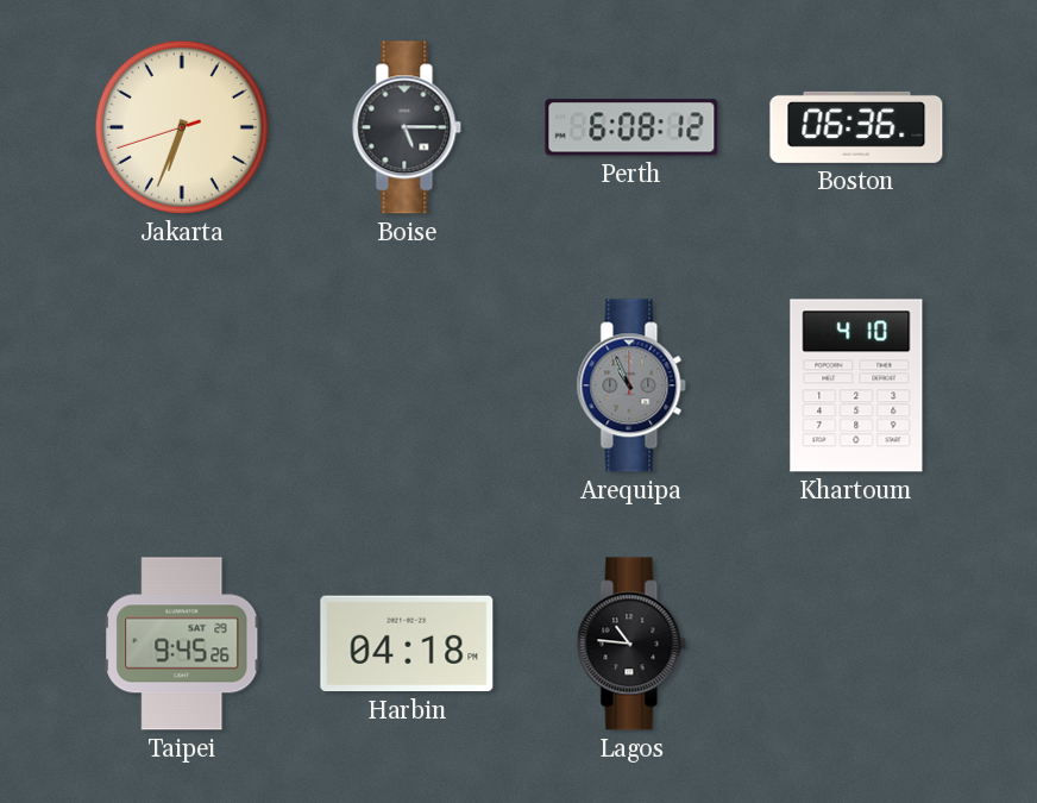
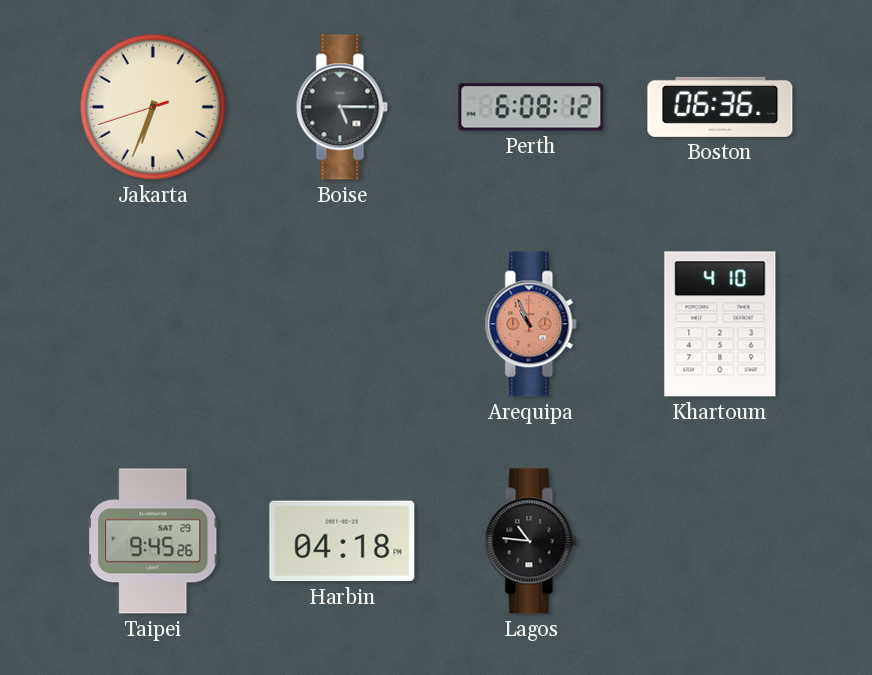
Arequipa dial: grey -> salmon (531, 324)
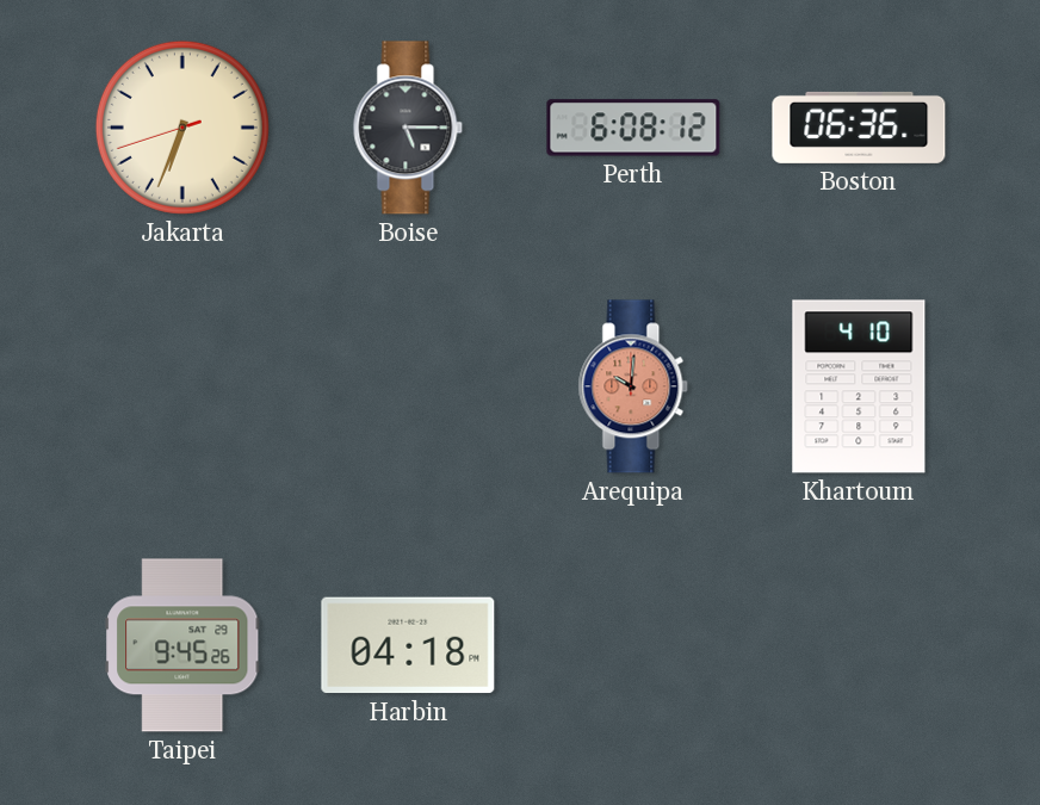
Arequipa: 10:56 -> 10:01 (633, 386)
Lagos: 10:46 -> none (531, 541)
